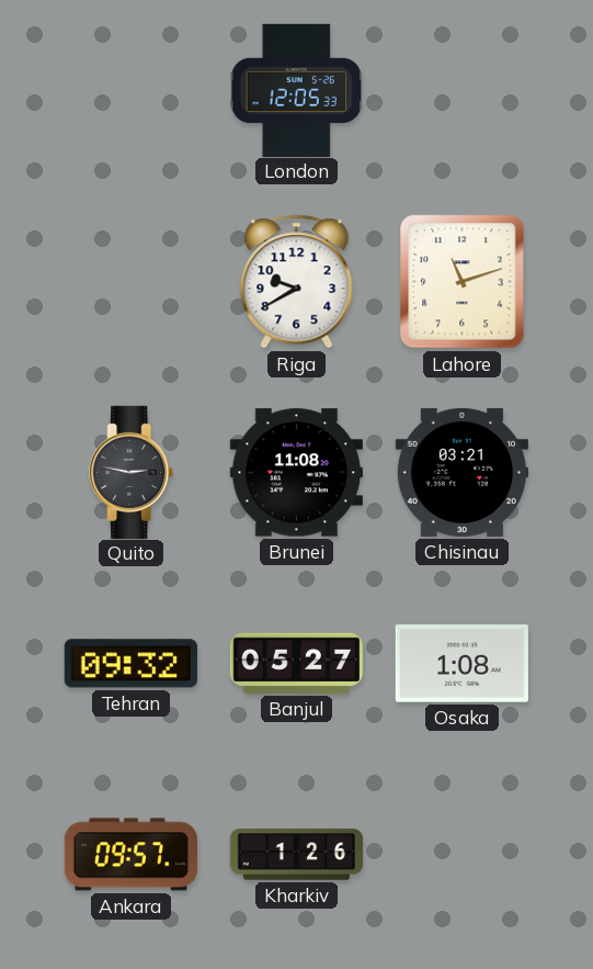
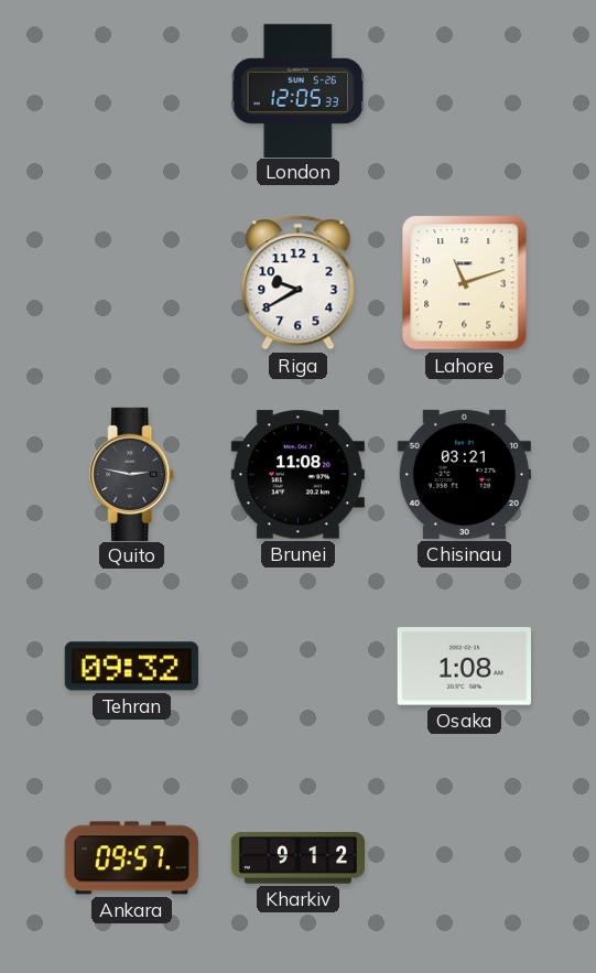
Banjul: 05:27 -> none (296, 663)
Kharkiv: 1:26 -> 9:12 (299, 858)
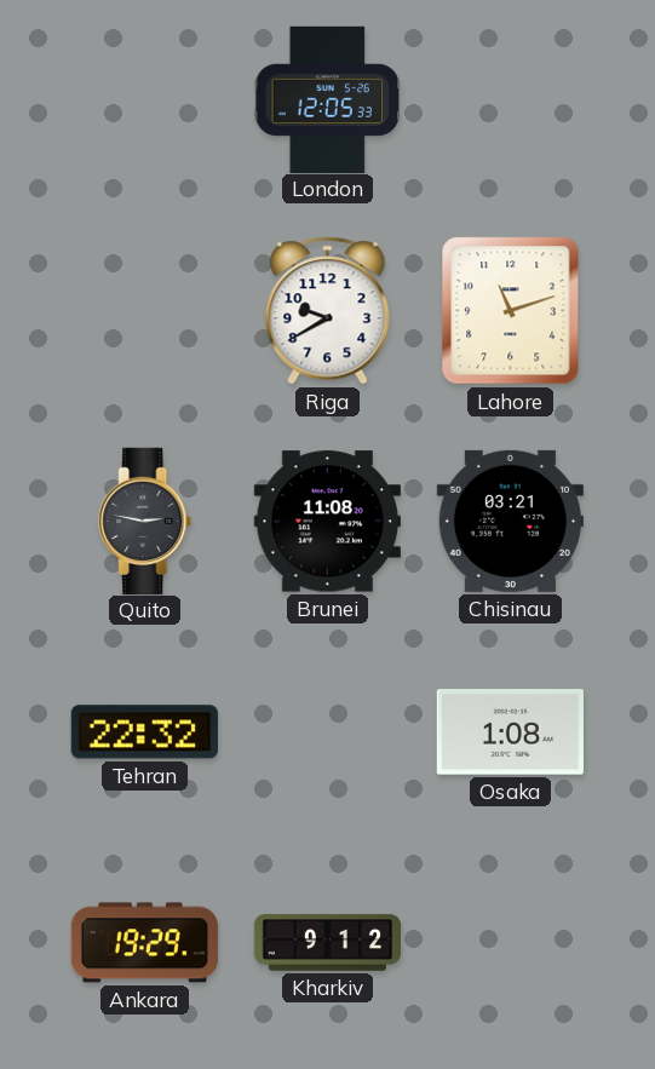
Tehran: 09:32 -> 22:32 (144, 732)
Ankara: 09:57 -> 19:29 (144, 943)
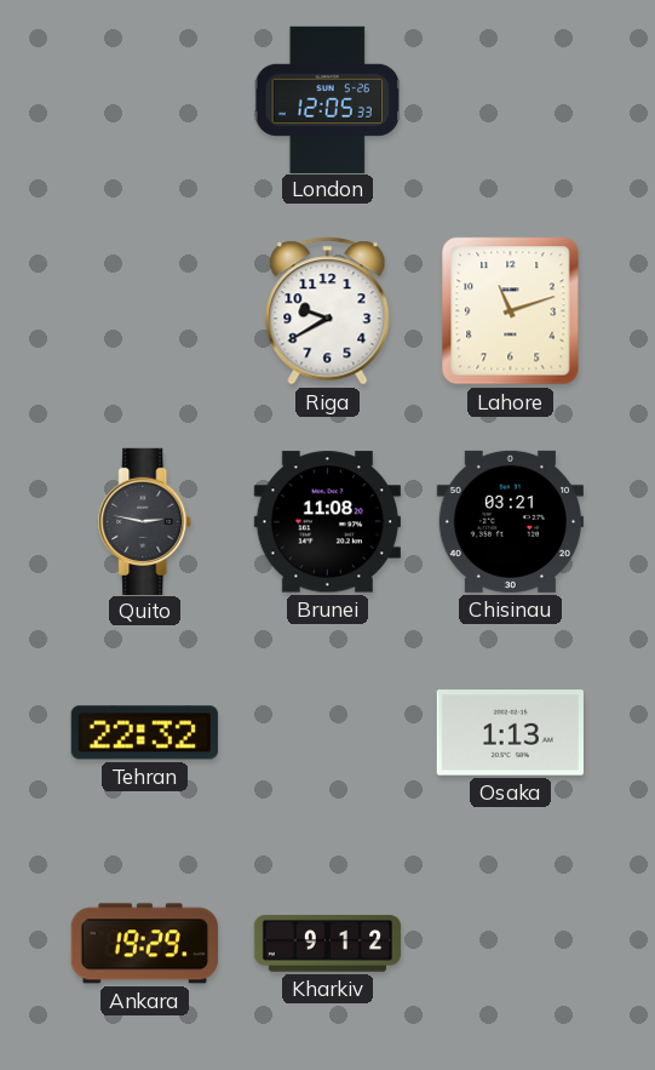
Osaka: 1:08 -> 1:13 (510, 733)
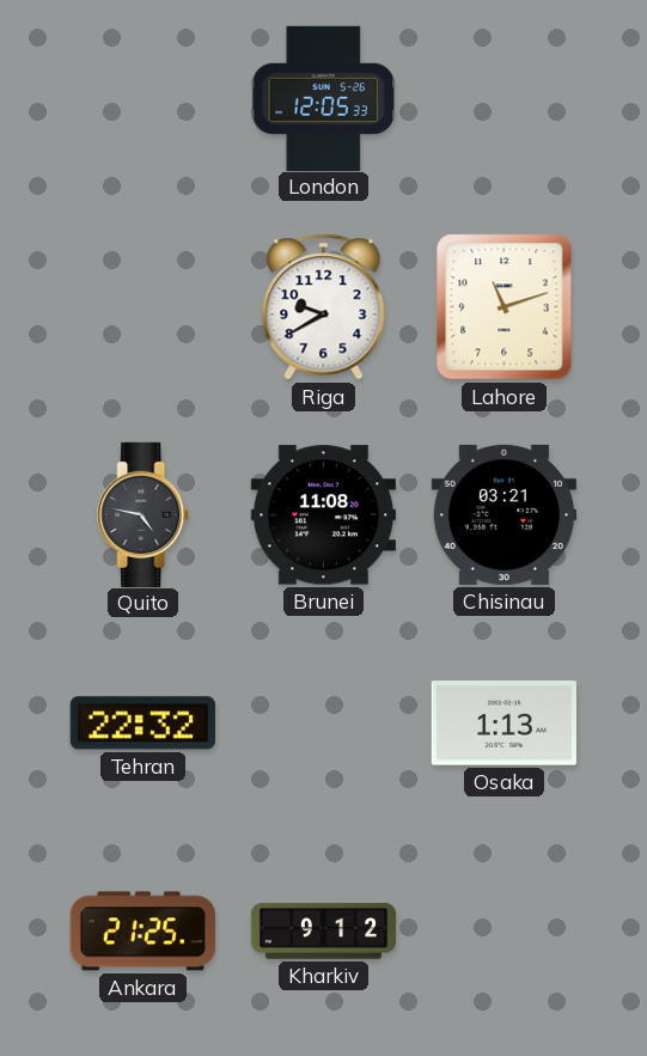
Quito: 2:47 -> 4:47 (144, 514)
Ankara: 19:29 -> 21:25 (142, 932)
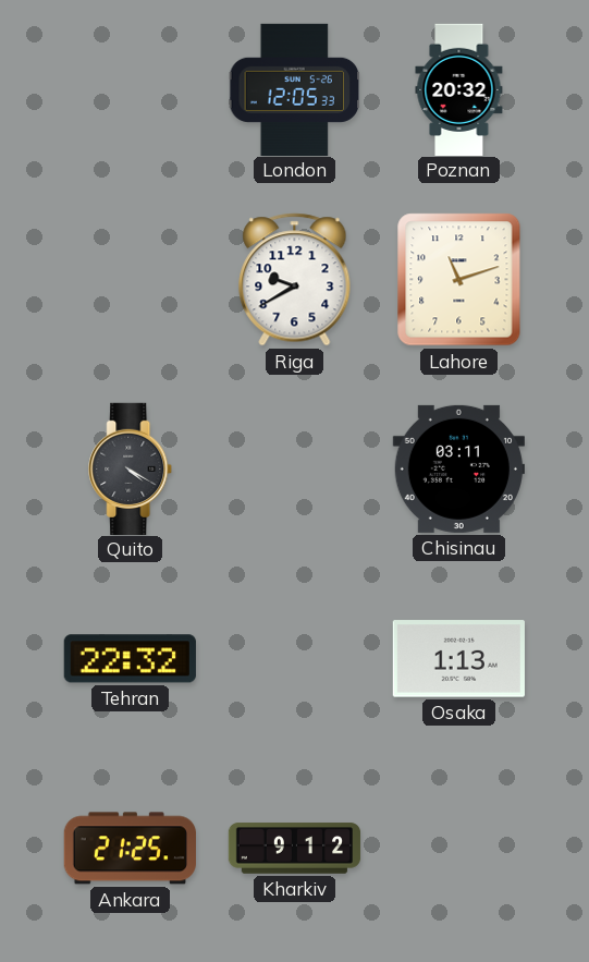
Poznan: none -> 20:32 (459, 89)
Quito: 4:47 -> 4:20 (131, 468)
Brunei: 11:08 -> none (323, 515)
Chisinau: 03:21 -> 03:11 (458, 468)
